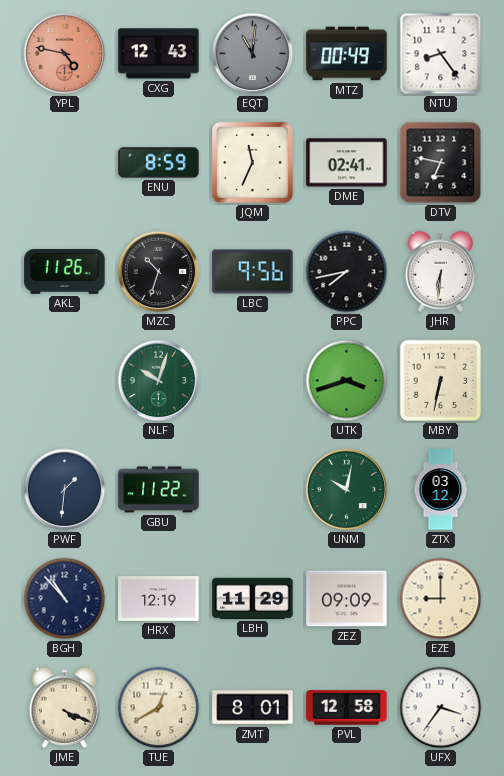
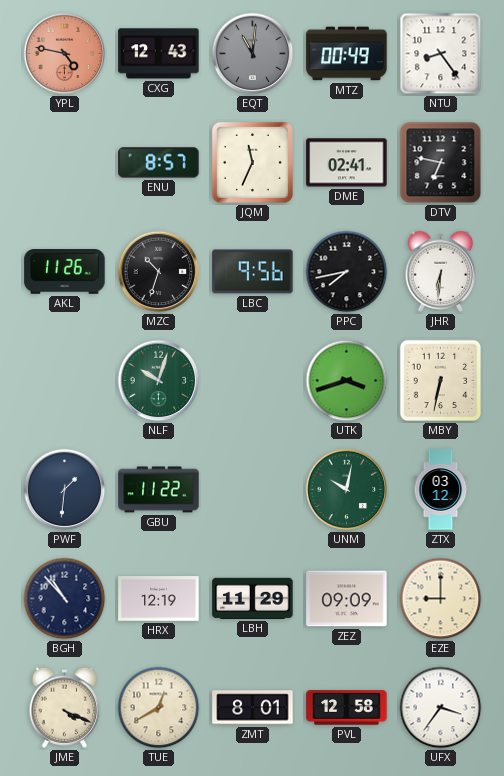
ENU: 8:59 -> 8:57 (159, 163)
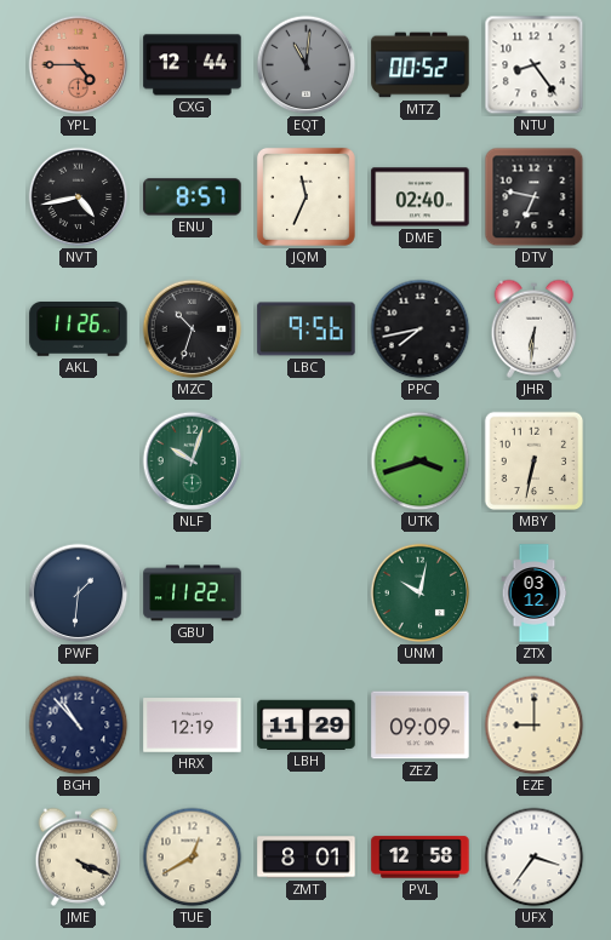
YPL: 4:47 -> 4:45 (79, 65)
CXG: 12:43 -> 12:44 (193, 65)
MTZ: 00:49 -> 00:52 (421, 65)
NVT: none -> 4:43 (79, 197)
DME: 02:41 -> 02:40 (421, 197)
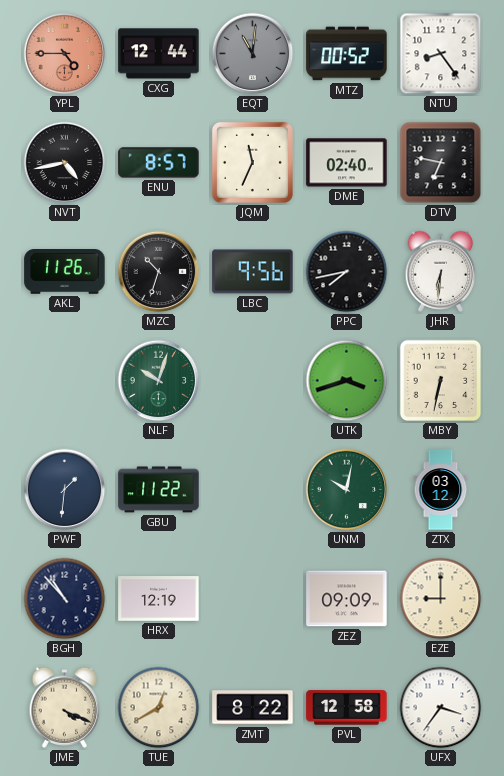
LBH: 11:29 -> none (307, 724)
ZMT: 8:01 -> 8:22 (253, 708)
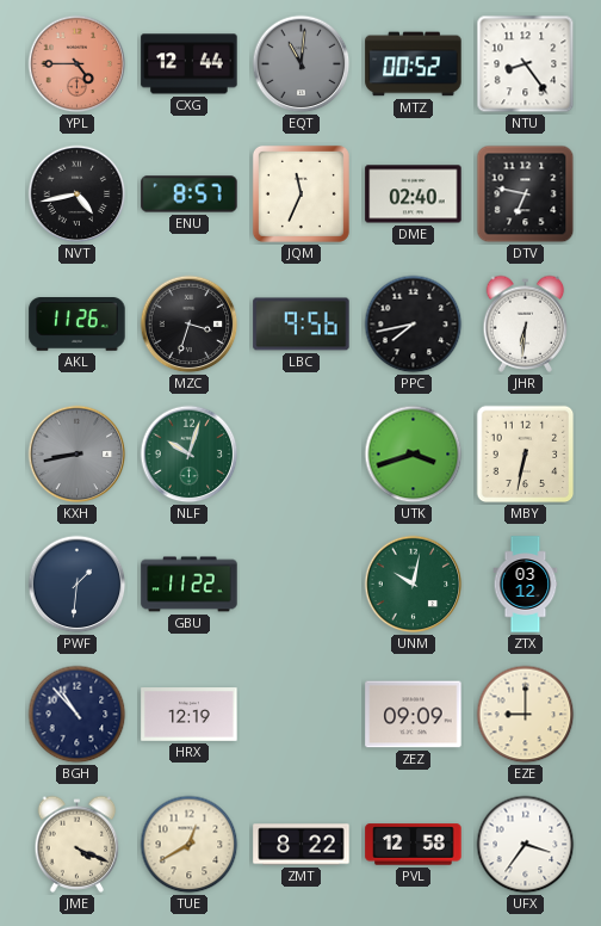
MZC: 10:33 -> 3:33 (190, 325)
KXH: none -> 8:43 (78, 455)
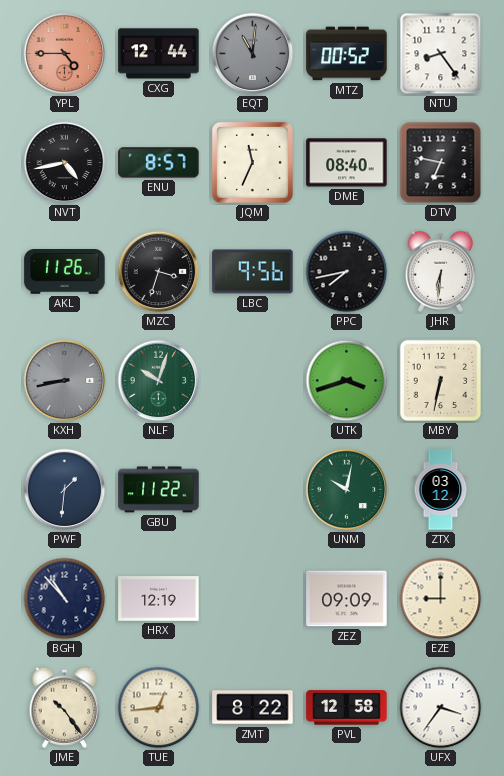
DME: 02:40 -> 08:40 (347, 163)
JME: 4:19 -> 10:24 (65, 707)
TUE: 12:40 -> 12:44 (159, 708)
